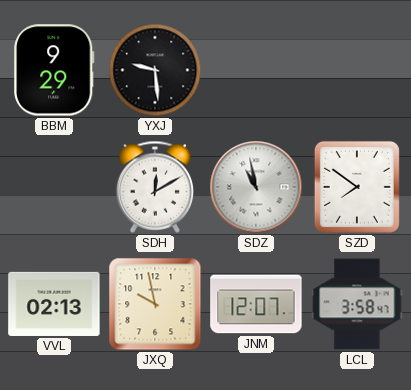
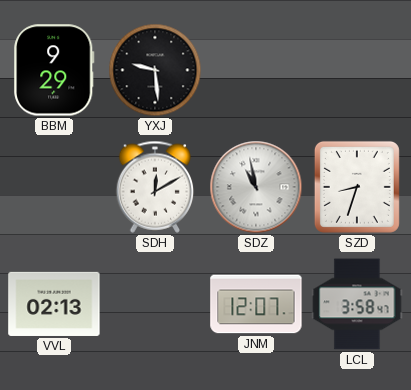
SZD: 7:51 -> 8:33 (357, 187)
JXQ: 9:58 -> none (155, 304)
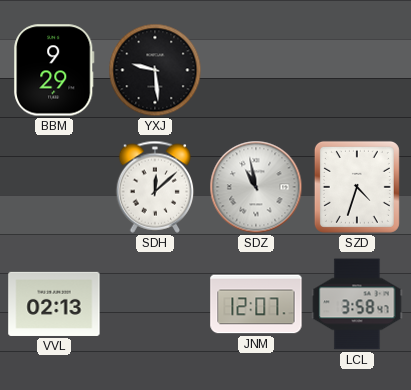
SDH: 12:10 -> 12:08 (155, 187)
SZD: 8:33 -> 4:33 (357, 187)
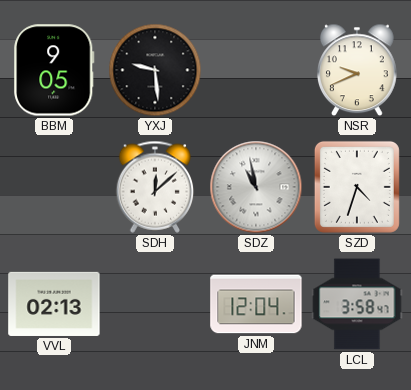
BBM: 9:29 -> 9:05 (54, 70)
NSR: none -> 9:41 (357, 70)
JNM: 12:07 -> 12:04 (256, 304)
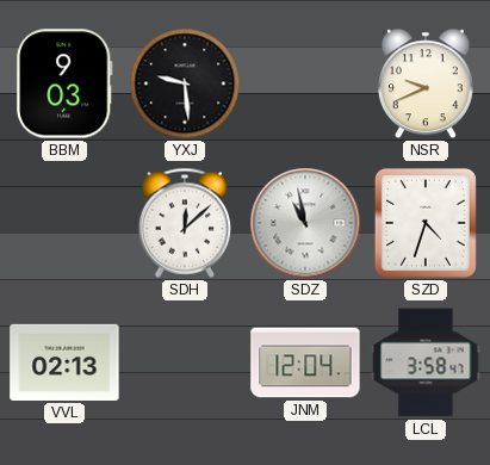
BBM: 9:05 -> 9:03 (64, 83)
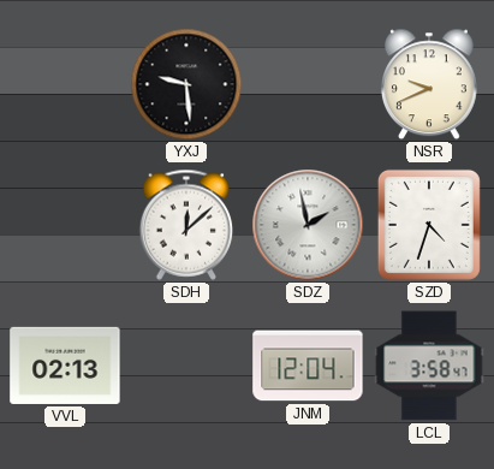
BBM: 9:03 -> none (64, 83)
SDZ: 10:58 -> 1:58 (308, 225)
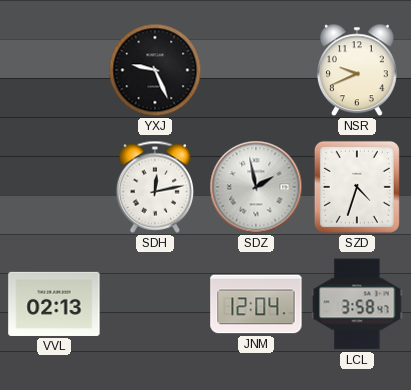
YXJ: 9:29 -> 9:26 (155, 70)
SDH: 12:08 -> 12:13 (155, 187)
